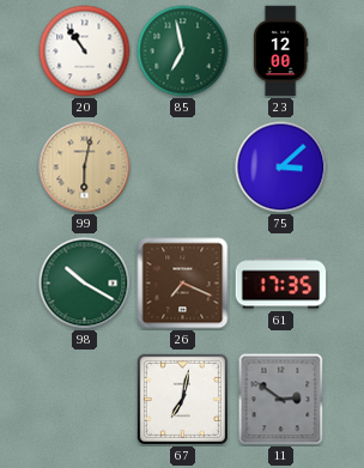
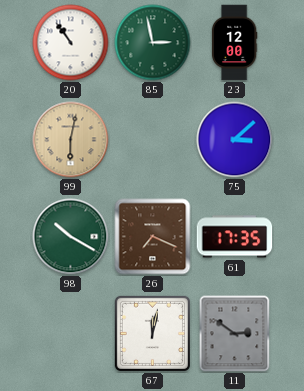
85: 6:58 -> 2:58 (153, 43)
67: 7:02 -> 12:02 (152, 333)
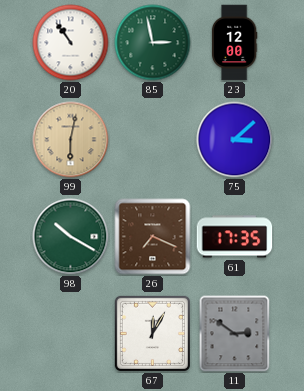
67: 12:02 -> 12:05 (152, 333)
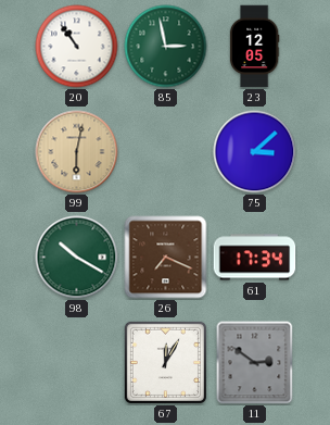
23: 12:00 -> 12:05 (254, 47)
61: 17:35 -> 17:34 (255, 258)
